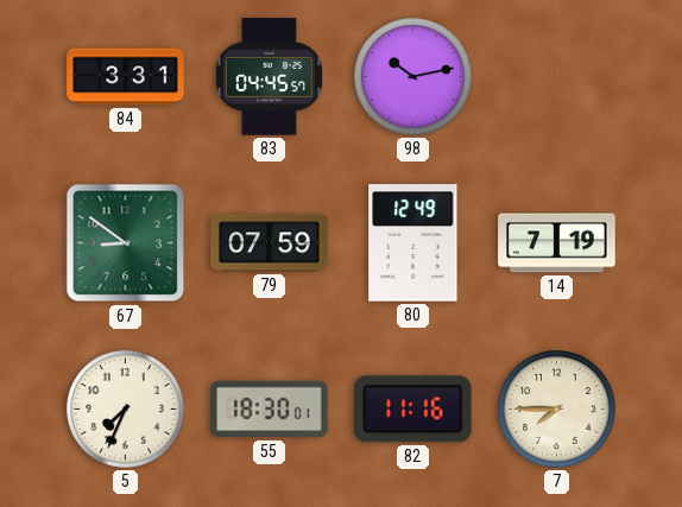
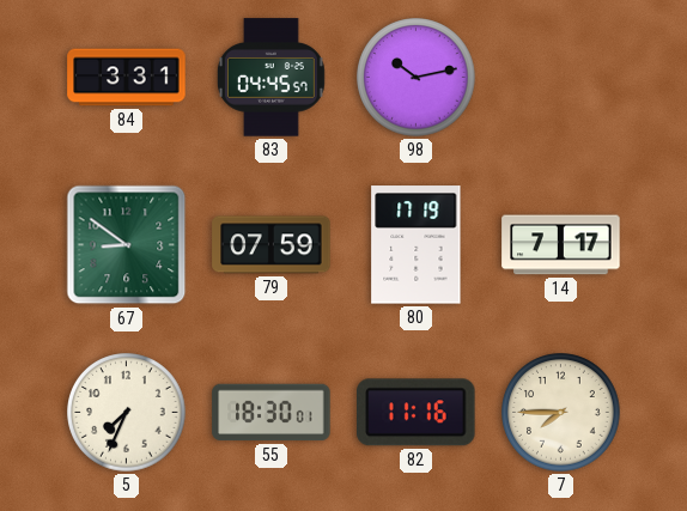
80: 12:49 -> 17:19 (417, 245)
14: 7:19 -> 7:17 (561, 245)
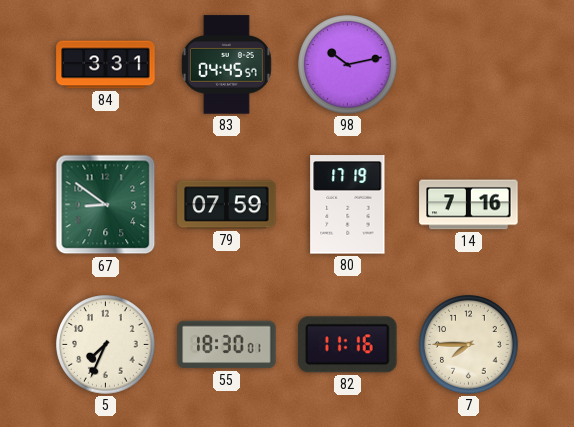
14: 7:17 -> 7:16 (469, 205)
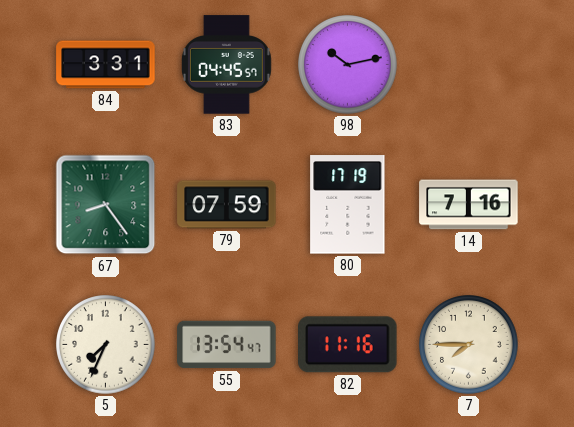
67: 8:51 -> 8:24 (106, 205)
55: 18:30 -> 13:54 (227, 345)
